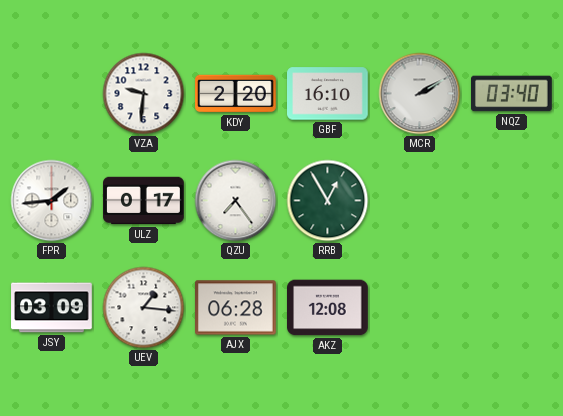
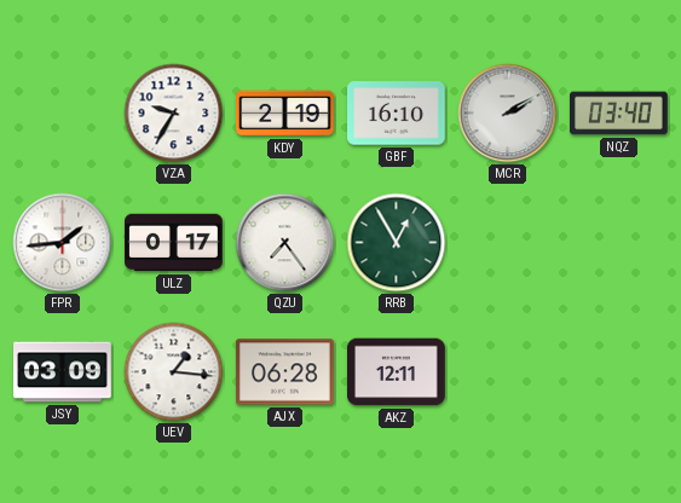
VZA: 9:31 -> 9:35 (174, 114)
KDY: 2:20 -> 2:19 (285, 114)
AKZ: 12:08 -> 12:11 (397, 372)
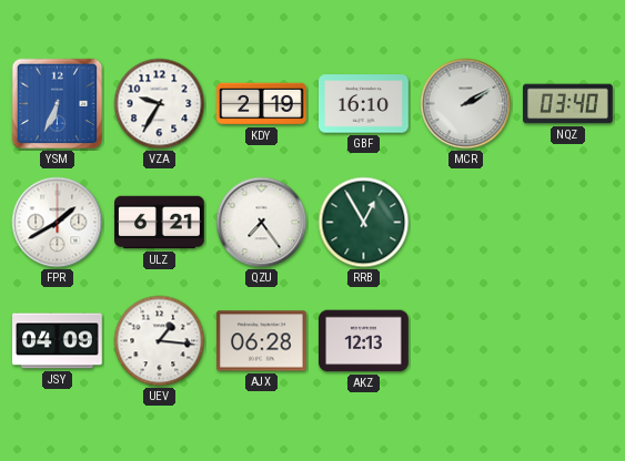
YSM: none -> 6:34 (58, 104)
FPR: 1:44 -> 1:40 (58, 223)
ULZ: 0:17 -> 6:21 (160, 223)
JSY: 03:09 -> 04:09 (58, 341)
AKZ: 12:11 -> 12:13 (364, 341)
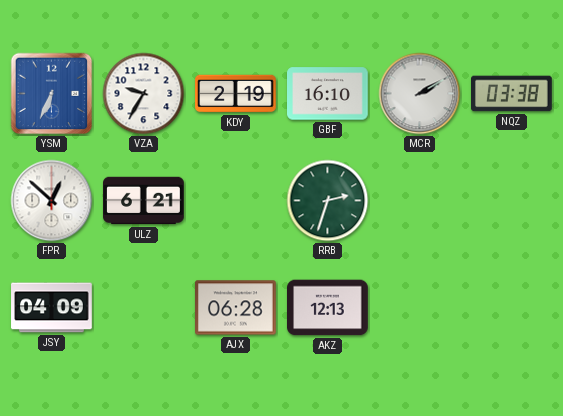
NQZ: 03:40 -> 03:38 (512, 94)
FPR: 1:40 -> 12:52 (52, 201)
QZU: 7:24 -> none (262, 223)
RRB: 12:55 -> 2:33 (328, 201)
UEV: 1:16 -> none (160, 341)
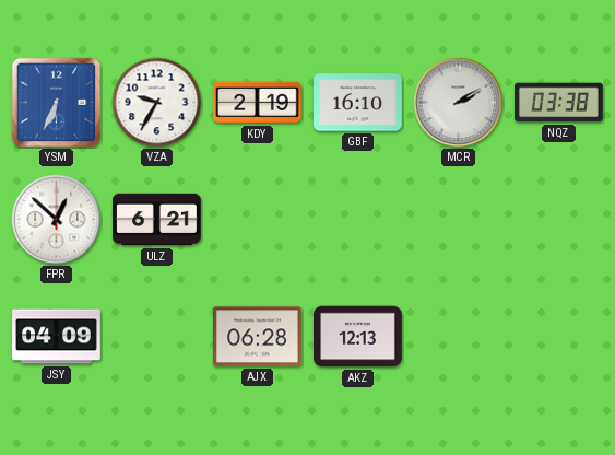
RRB: 2:33 -> none (328, 201)
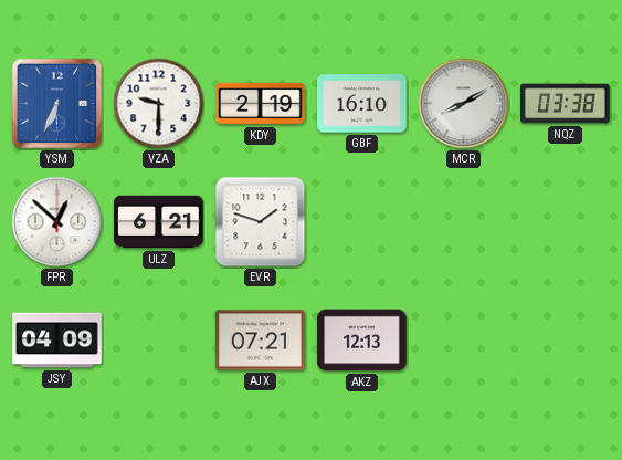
VZA: 9:35 -> 9:30 (159, 104)
MCR: 2:10 -> 8:10 (464, 104)
EVR: none -> 1:48 (261, 222)
AJX: 06:28 -> 07:21 (261, 341)
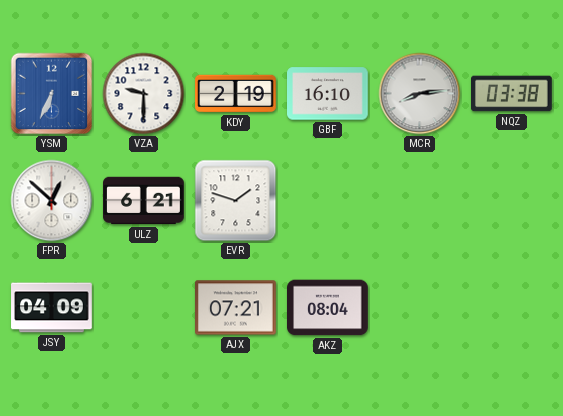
MCR: 8:10 -> 8:14 (420, 94)
AKZ: 12:13 -> 08:04 (328, 308)
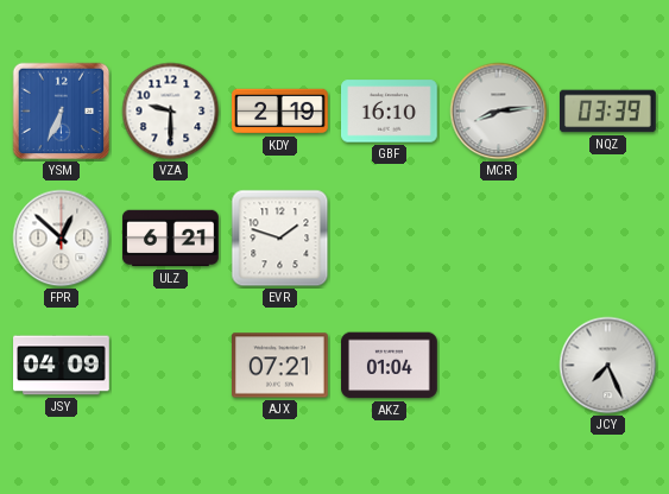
NQZ: 03:38 -> 03:39 (608, 112)
AKZ: 08:04 -> 01:04 (390, 366)
JCY: none -> 7:26 (608, 366)
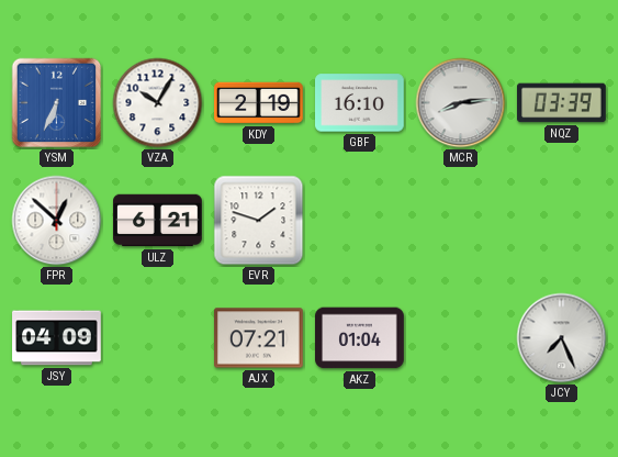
VZA: 9:30 -> 10:05 (158, 103)
